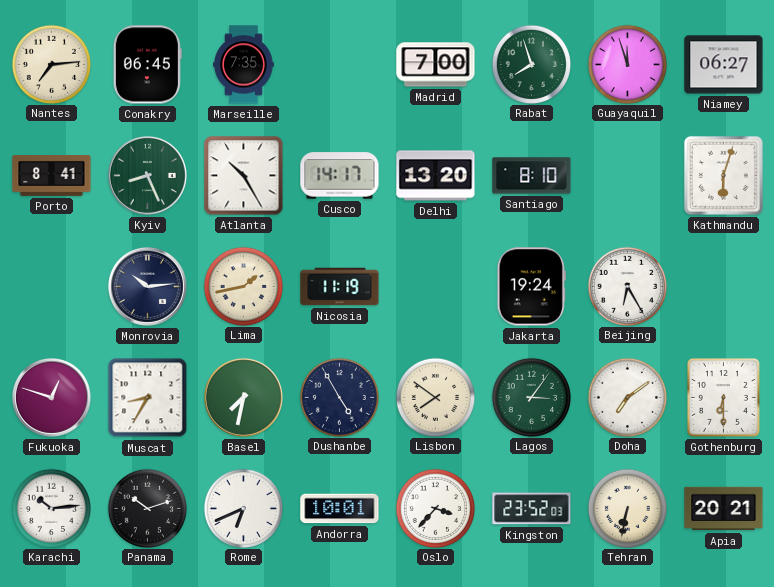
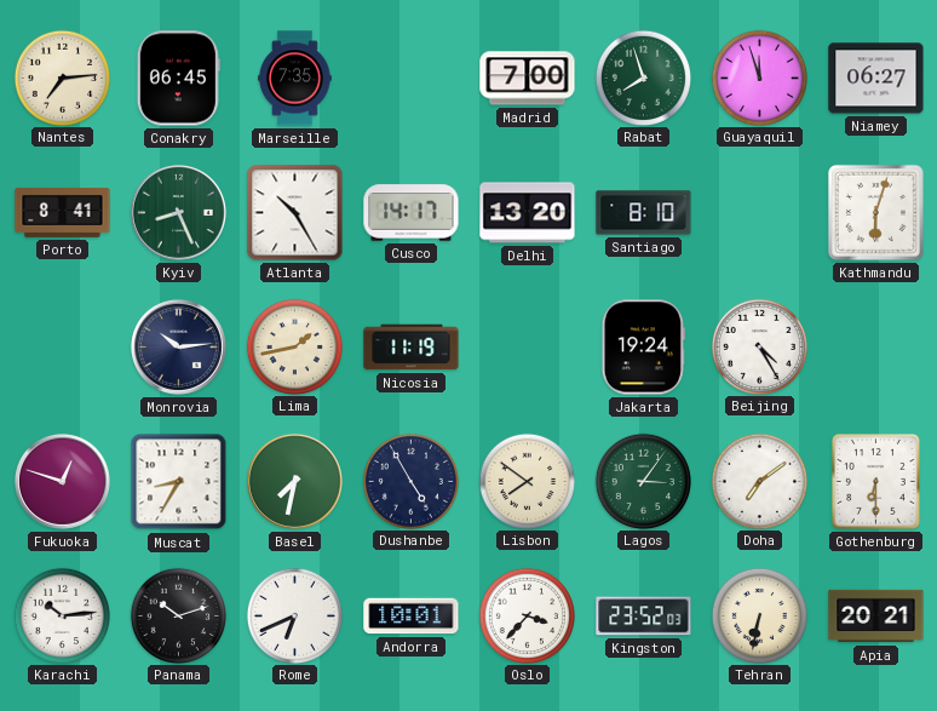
Beijing: 6:25 -> 4:25 (759, 346)
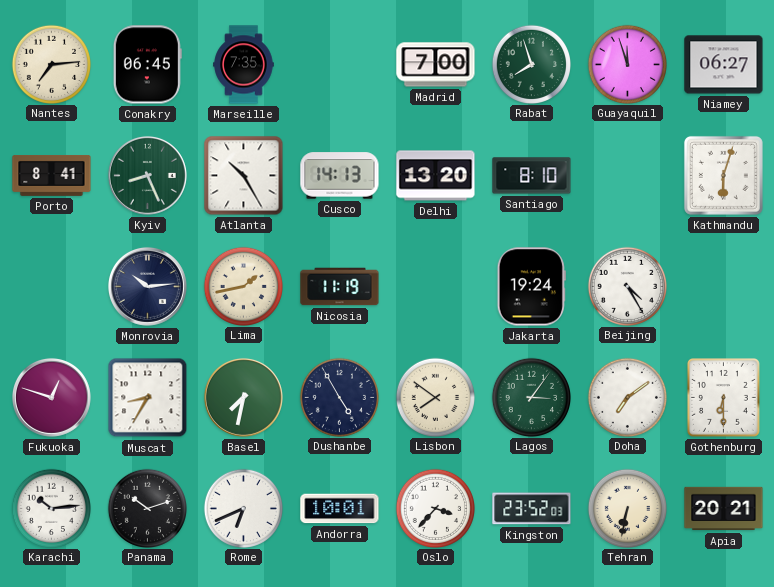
Cusco: 14:17 -> 14:13 (340, 176)
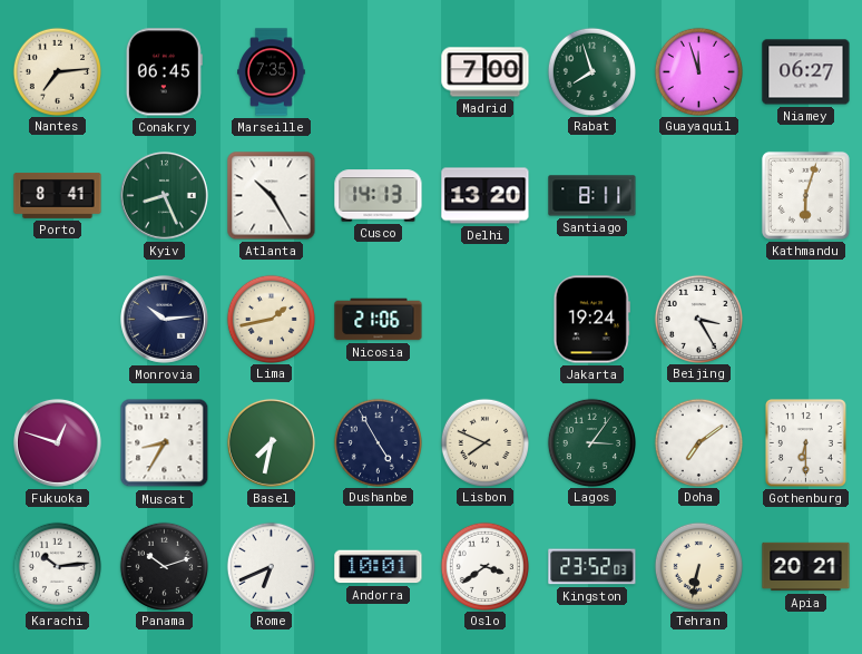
Santiago: 8:10 -> 8:11 (592, 196)
Nicosia: 11:19 -> 21:06 (379, 320)
Beijing: 4:25 -> 3:25 (698, 319)
Lisbon: 7:51 -> 7:49 (484, 442)
Oslo: 3:37 -> 3:39 (484, 566)
